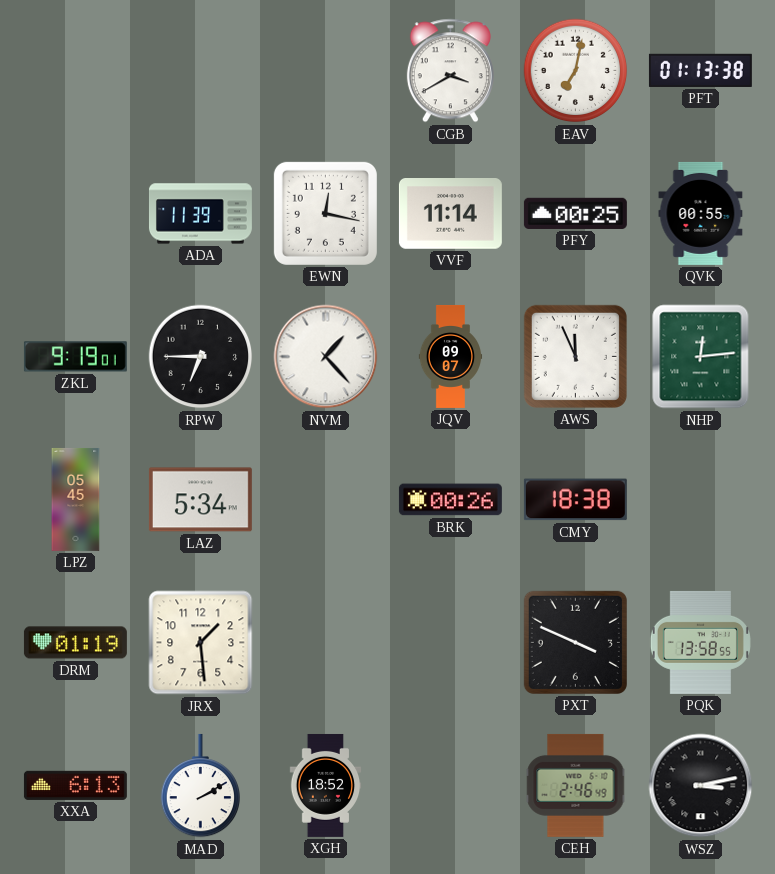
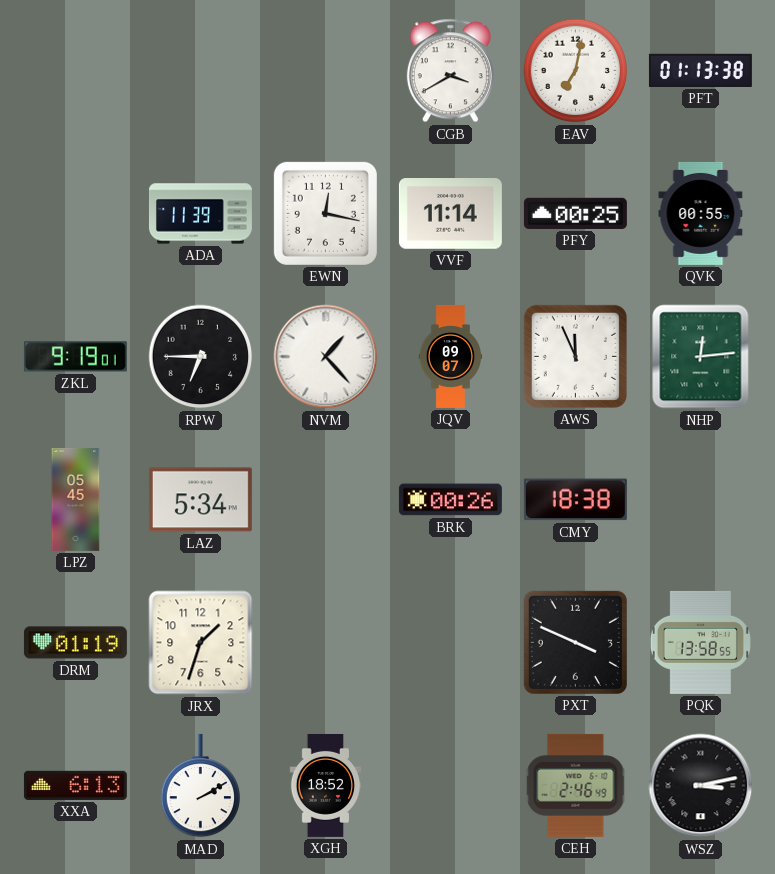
JRX: 1:29 -> 1:33 (201, 643)
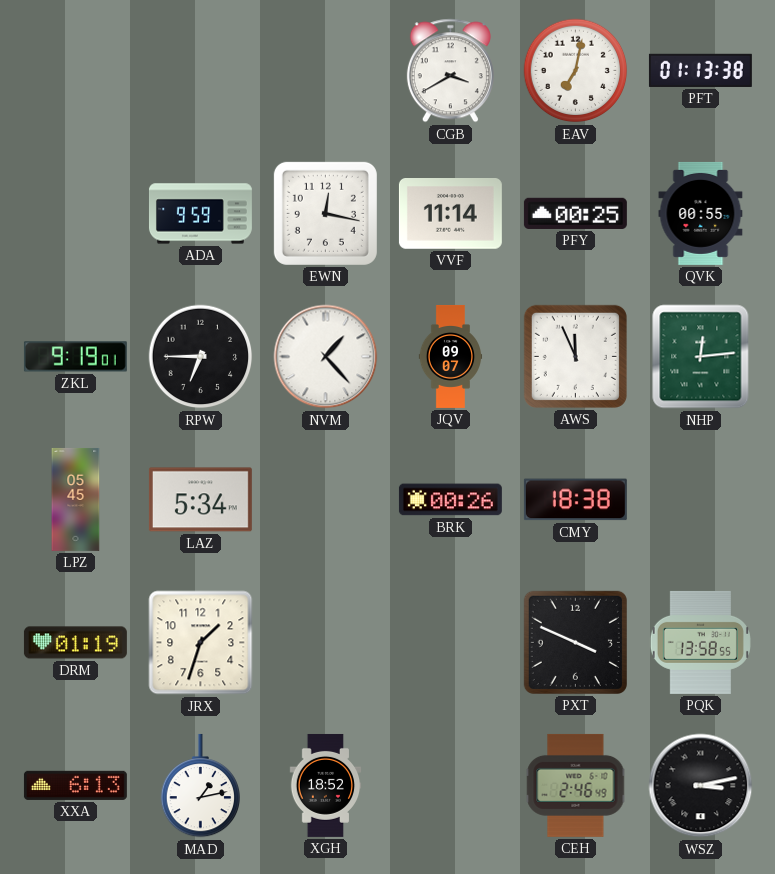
ADA: 11:39 -> 9:59 (200, 214)
MAD: 2:10 -> 1:13 (200, 786)
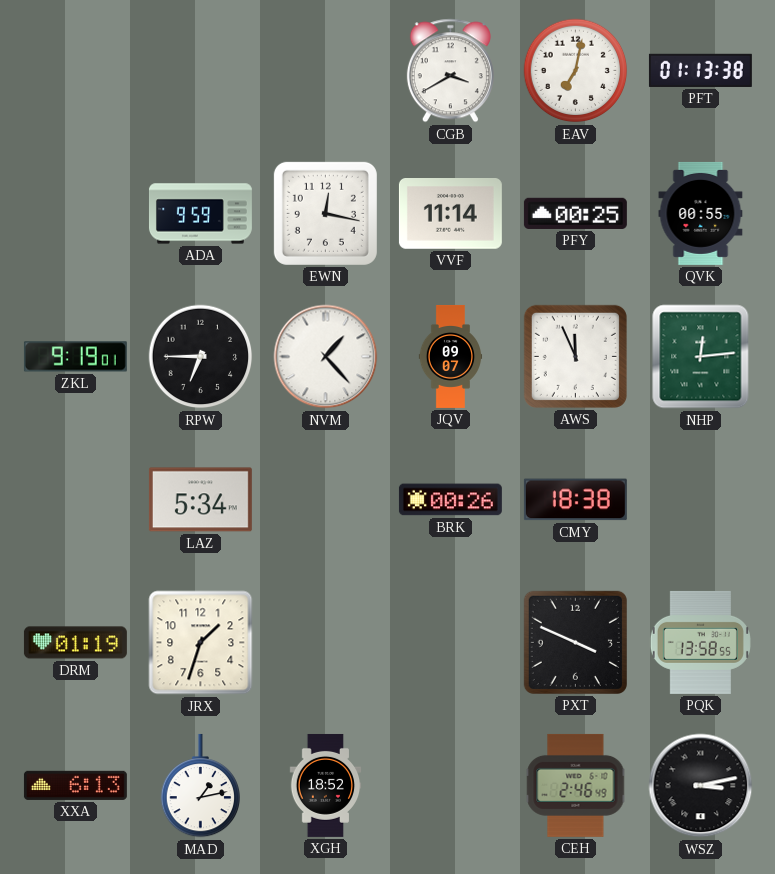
LPZ: 05:45 -> none (76, 499)
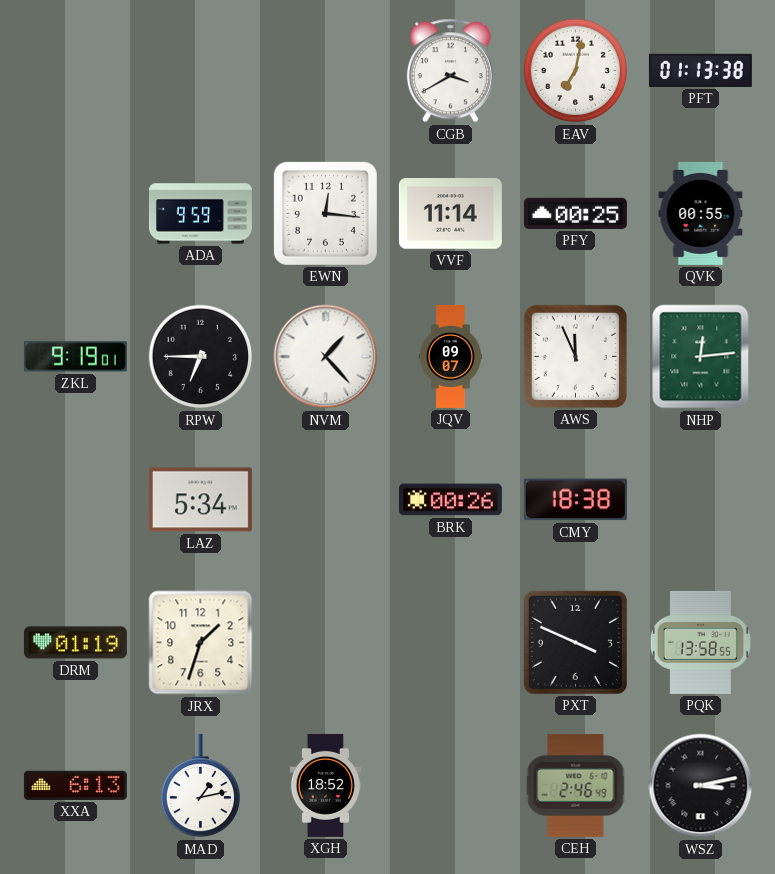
EWN: 12:17 -> 12:16 (325, 213)
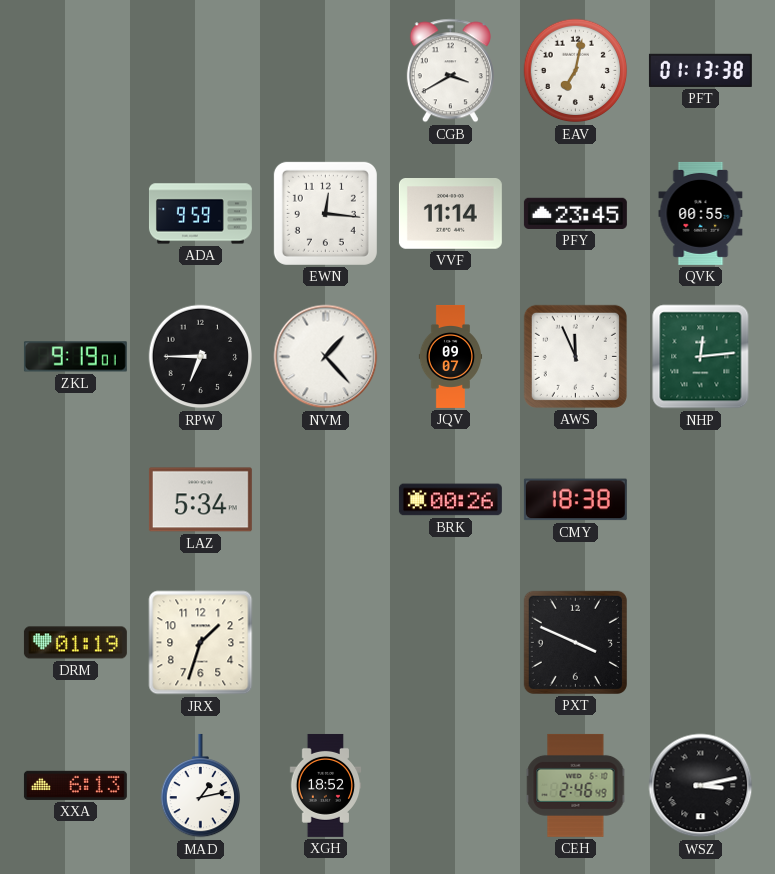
PFY: 00:25 -> 23:45 (575, 213)
PQK: 13:58 -> none (700, 642)
